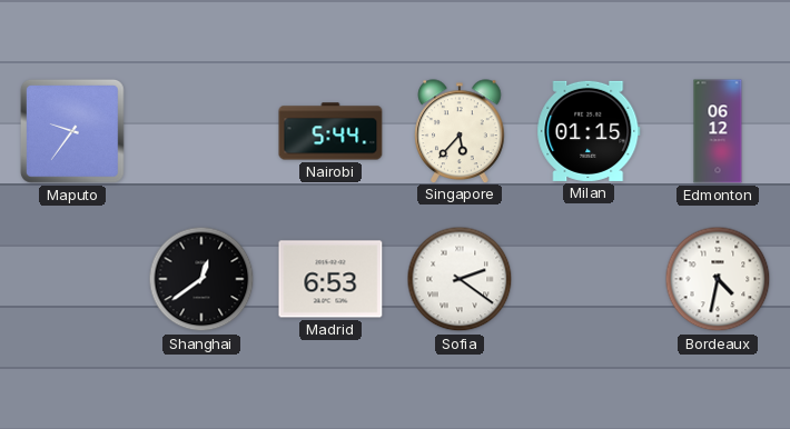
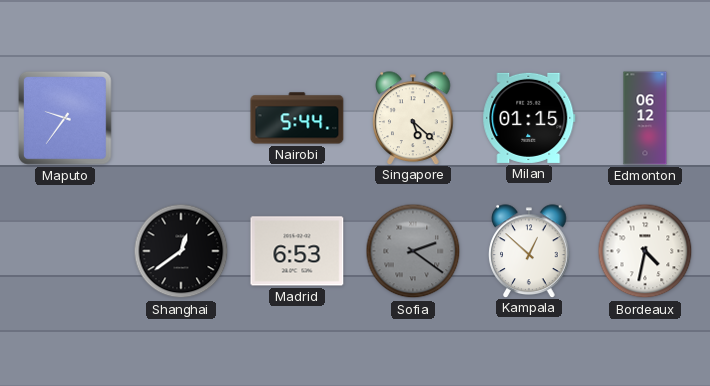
Singapore: 5:37 -> 5:22 (413, 118)
Sofia dial: white -> grey (413, 251)
Kampala: none -> 12:52 (529, 251)
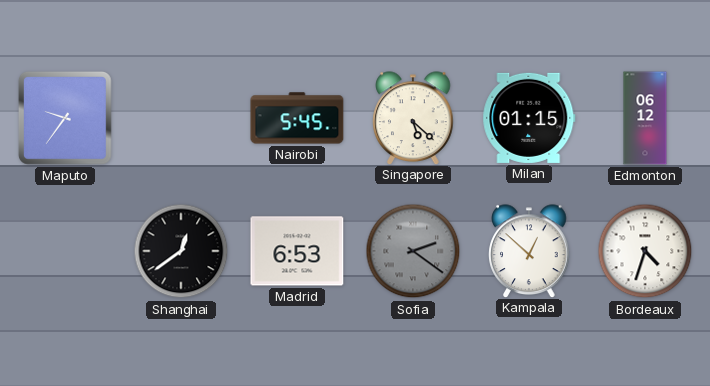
Nairobi: 5:44 -> 5:45 (297, 118)
Bordeaux: 4:32 -> 4:33 (645, 251)
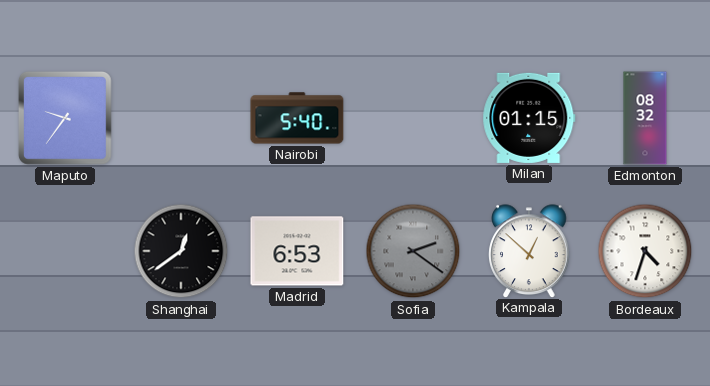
Nairobi: 5:45 -> 5:40 (297, 118)
Singapore: 5:22 -> none (413, 118)
Edmonton: 06:12 -> 08:32 (645, 118)
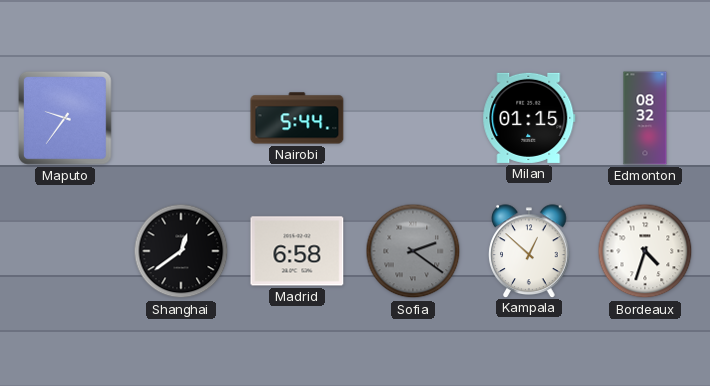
Nairobi: 5:40 -> 5:44 (297, 118)
Madrid: 6:53 -> 6:58 (297, 251)
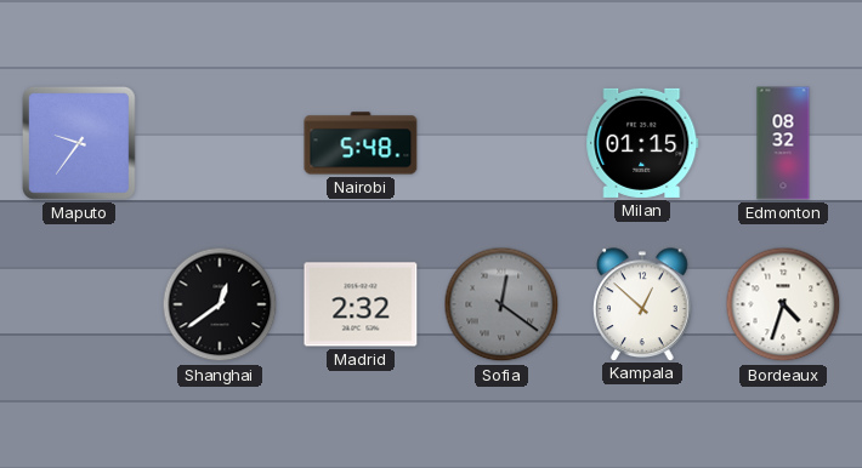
Nairobi: 5:44 -> 5:48 (361, 143)
Madrid: 6:58 -> 2:32 (361, 304)
Sofia: 2:21 -> 12:21 (501, 304)
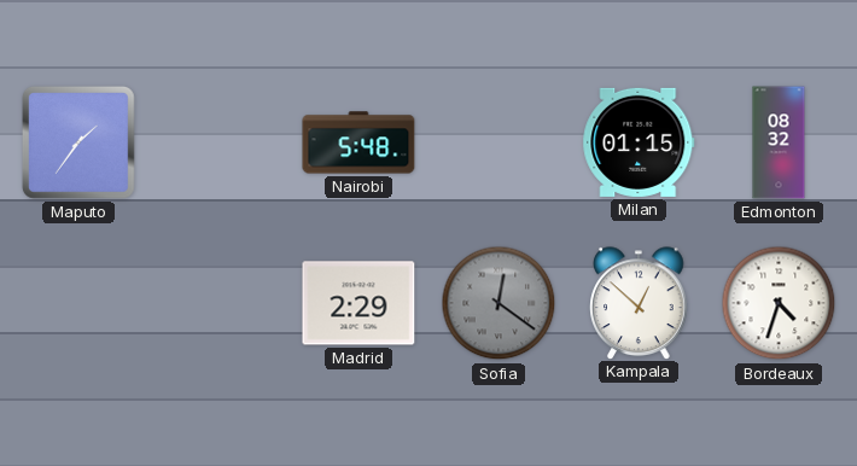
Maputo: 9:36 -> 1:36 (78, 142)
Shanghai: 12:39 -> none (220, 304)
Madrid: 2:32 -> 2:29 (358, 303)
